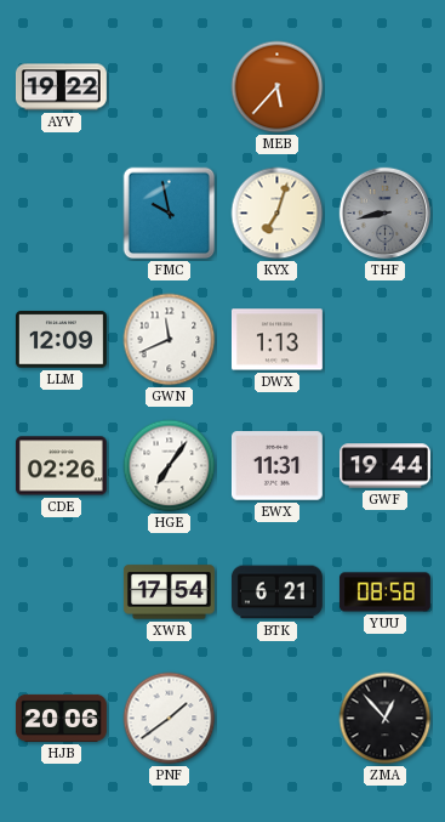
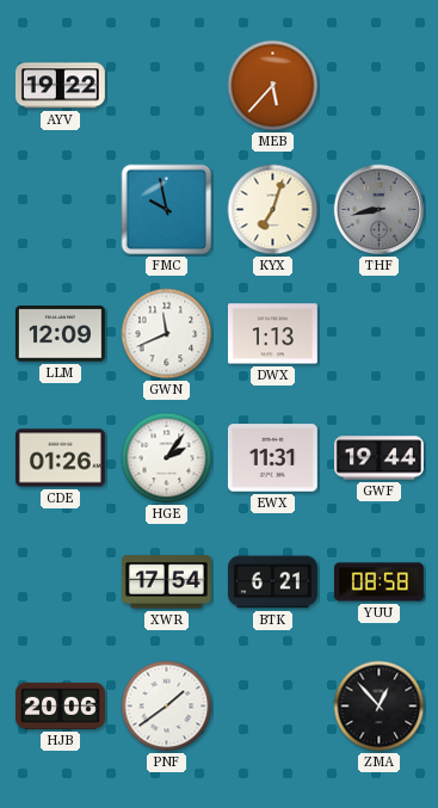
CDE: 02:26 -> 01:26 (60, 458)
HGE: 7:06 -> 2:06 (167, 458)
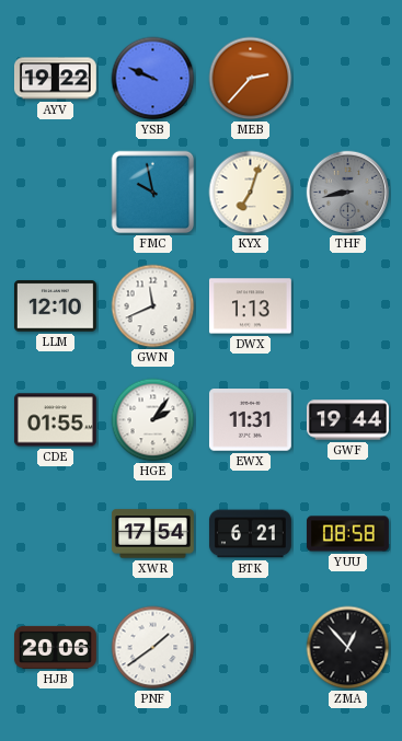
YSB: none -> 9:49 (153, 79)
MEB: 5:37 -> 2:37 (251, 79)
LLM: 12:09 -> 12:10 (55, 306)
CDE: 01:26 -> 01:55 (55, 420)
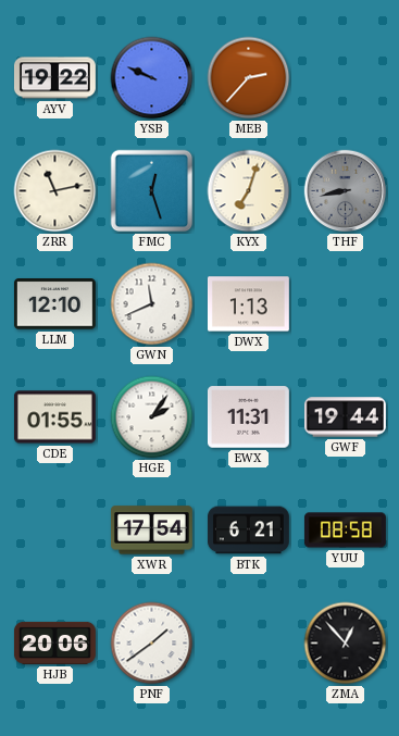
ZRR: none -> 11:13 (55, 191)
FMC: 9:58 -> 12:27 (152, 191)
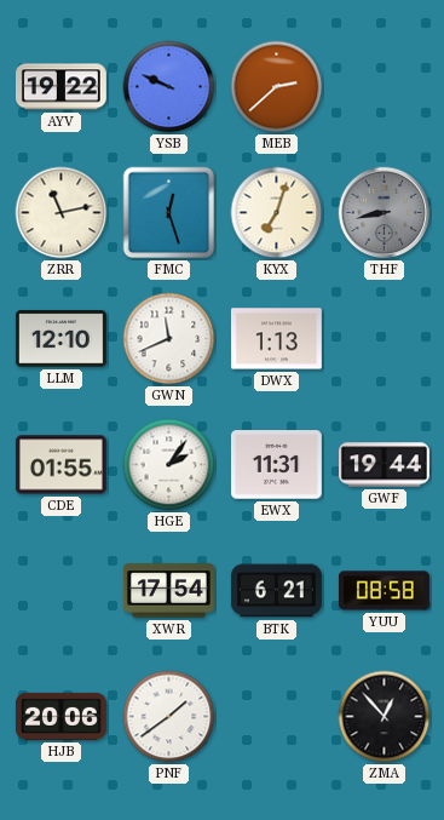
MEB: 2:37 -> 2:38 (277, 87)
